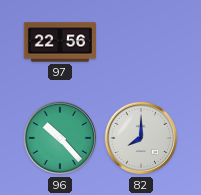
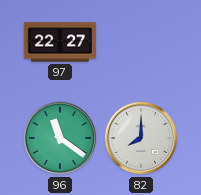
97: 22:56 -> 22:27 (60, 42)
96: 10:23 -> 11:21 (60, 138)
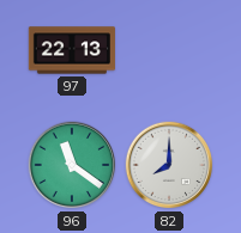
97: 22:27 -> 22:13 (72, 50)
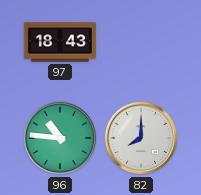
97: 22:13 -> 18:43 (60, 42)
96: 11:21 -> 10:46 (60, 138)
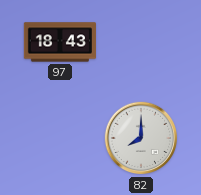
96: 10:46 -> none (60, 138)
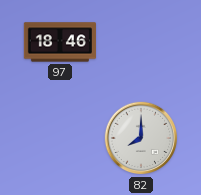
97: 18:43 -> 18:46 (60, 42)
